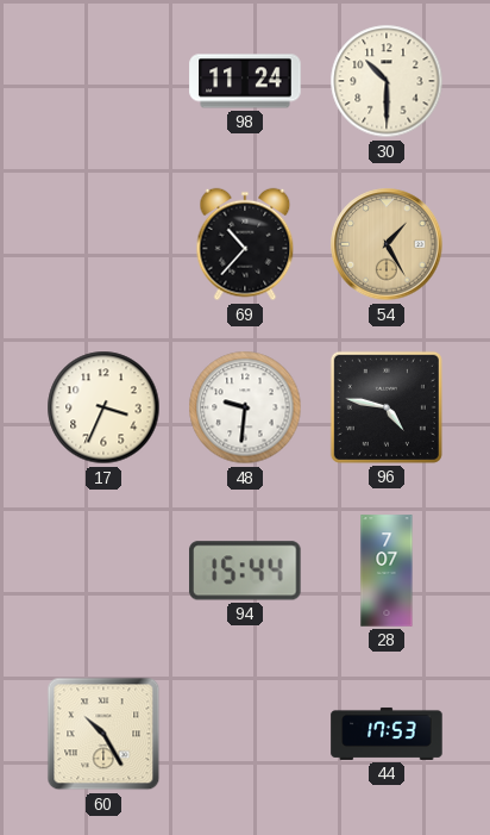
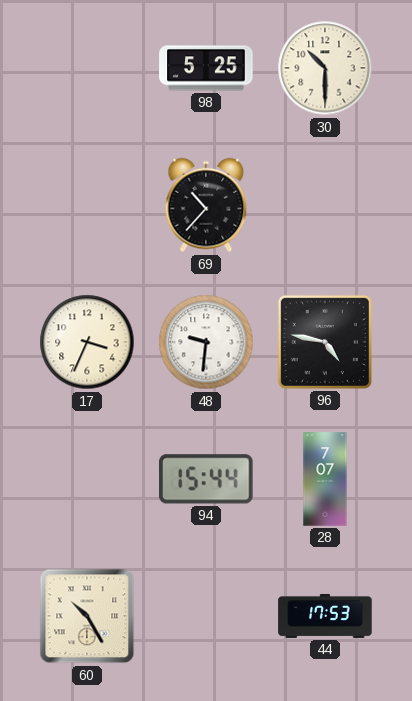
98: 11:24 -> 5:25 (206, 68)
54: 1:25 -> none (387, 244)
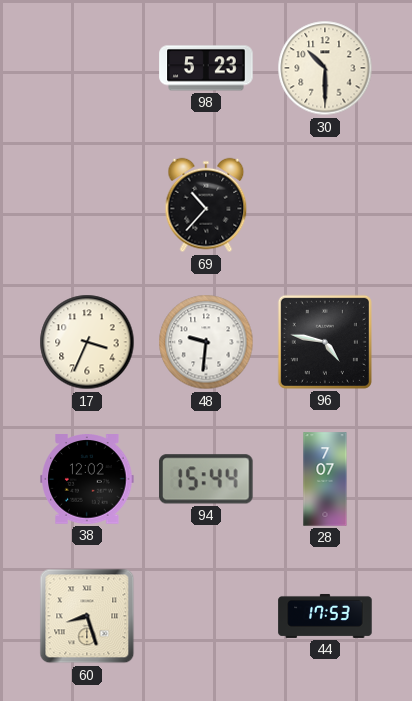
98: 5:25 -> 5:23 (206, 68)
38: none -> 12:02 (87, 479)
60: 10:25 -> 8:27 (87, 616)
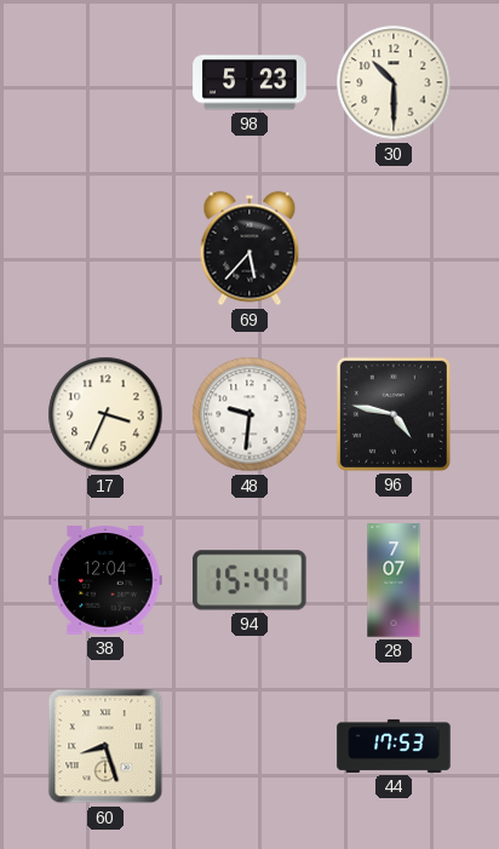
69: 10:37 -> 5:37 (249, 248)
38: 12:02 -> 12:04 (105, 580)
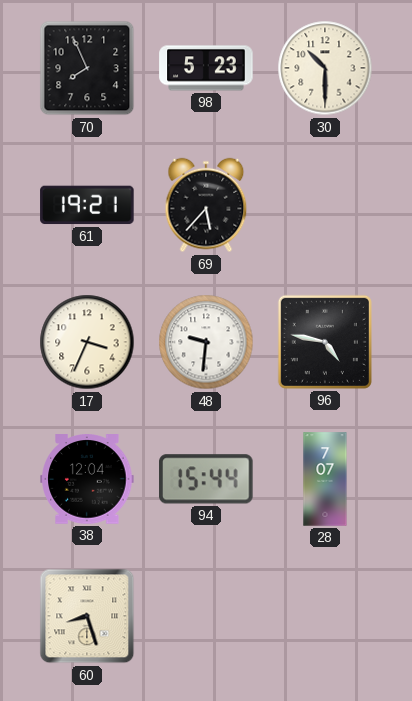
70: none -> 7:56 (87, 68)
61: none -> 19:21 (87, 205)
44: 17:53 -> none (394, 746)
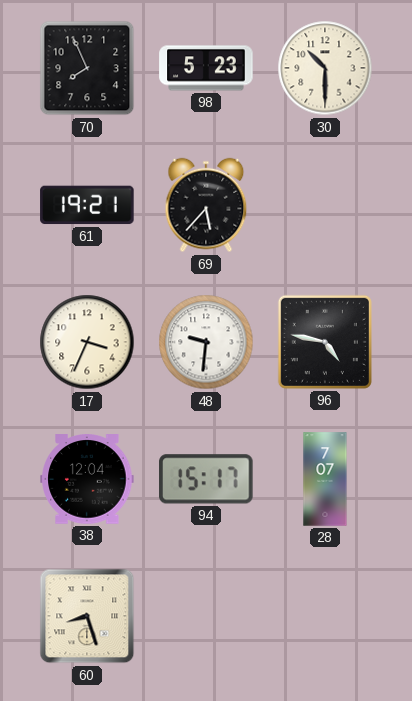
94: 15:44 -> 15:17 (206, 479)
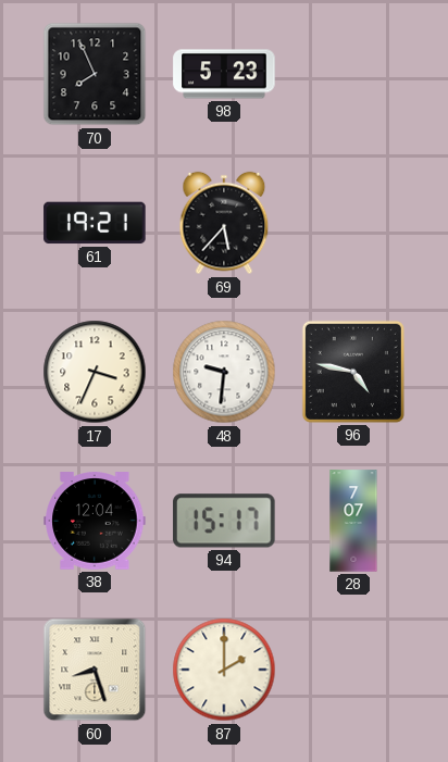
30: 10:30 -> none (325, 68)
87: none -> 2:00 (224, 670)
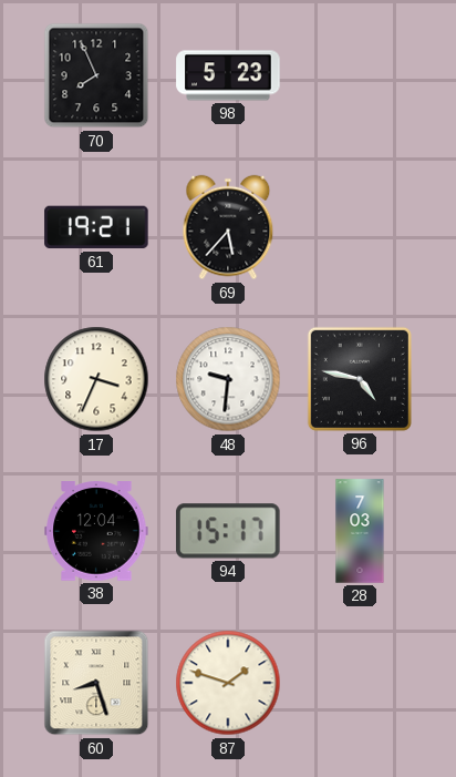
28: 7:07 -> 7:03 (360, 531)
87: 2:00 -> 1:48 (228, 683)
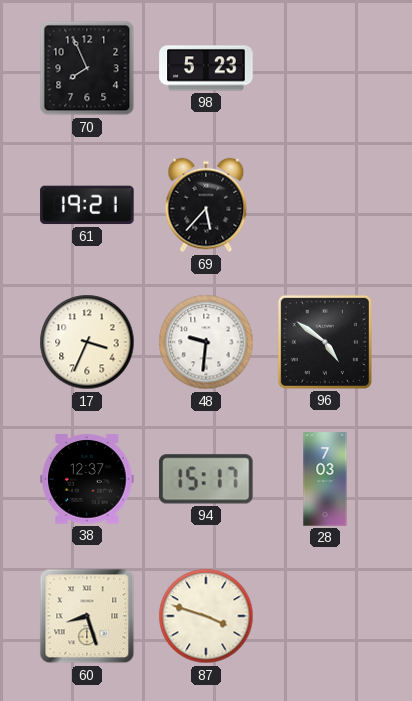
96: 4:47 -> 4:51 (325, 342)
38: 12:04 -> 12:37 (87, 479)
87: 1:48 -> 3:48 (206, 616)
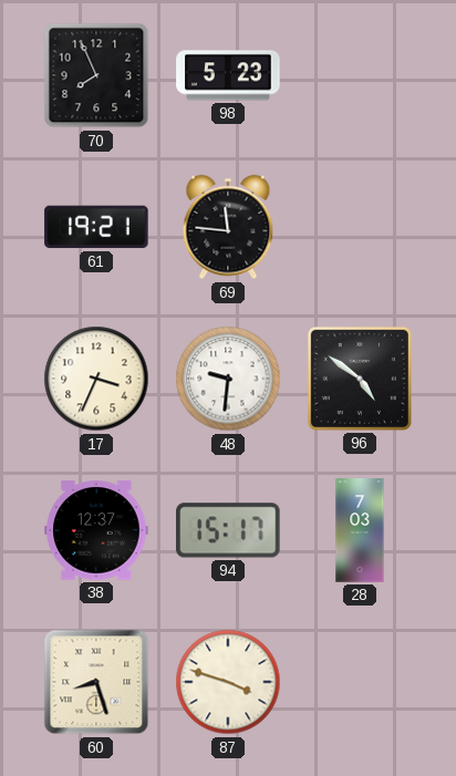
69: 5:37 -> 11:46 (228, 227)
